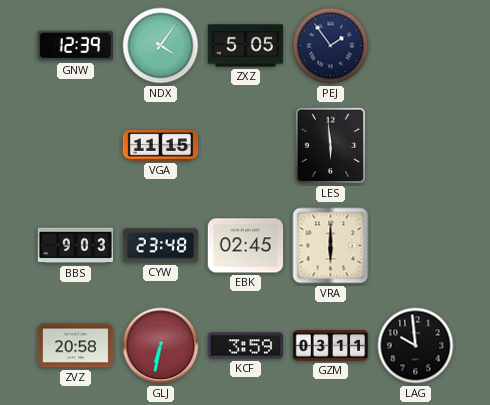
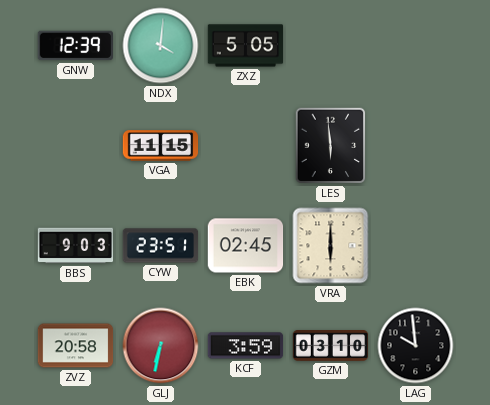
NDX: 4:06 -> 4:01 (161, 46)
PEJ: 1:54 -> none (331, 46)
CYW: 23:48 -> 23:51 (161, 246)
GZM: 03:11 -> 03:10 (331, 346)
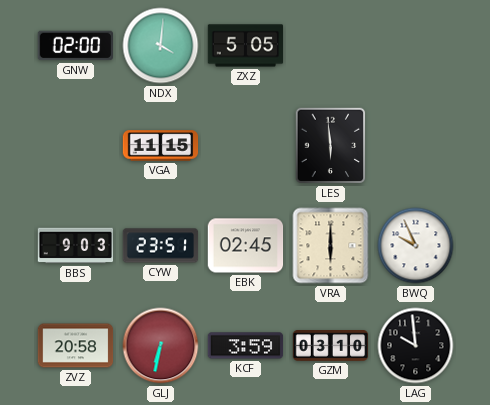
GNW: 12:39 -> 02:00 (76, 46)
BWQ: none -> 9:56 (416, 246)
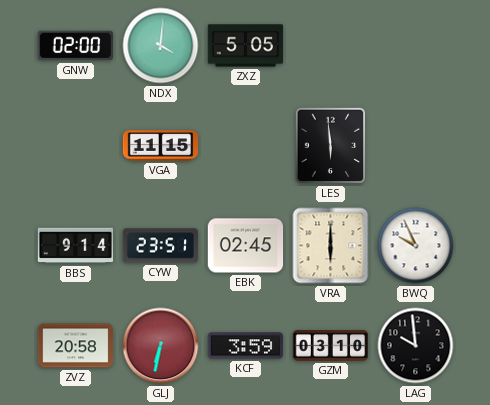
BBS: 9:03 -> 9:14 (76, 246)
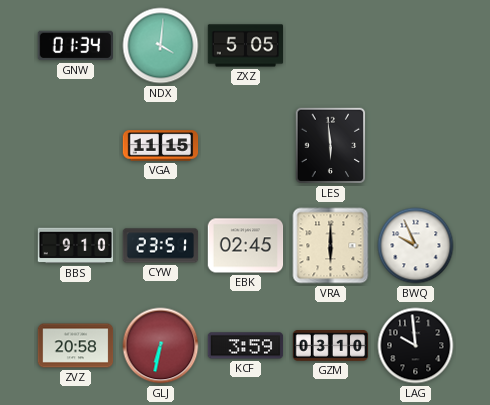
GNW: 02:00 -> 01:34 (76, 46)
BBS: 9:14 -> 9:10 (76, 246)
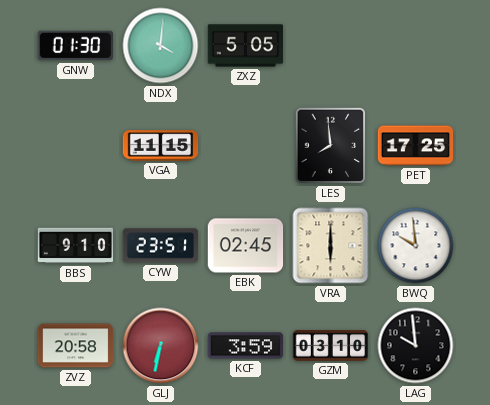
GNW: 01:34 -> 01:30 (76, 46)
LES: 5:59 -> 7:59 (331, 146)
PET: none -> 17:25 (416, 146)
BWQ: 9:56 -> 9:59 (416, 246)
